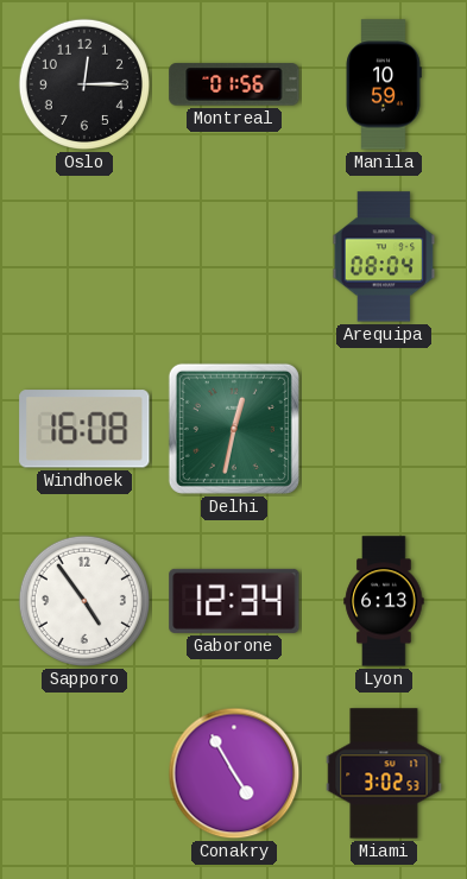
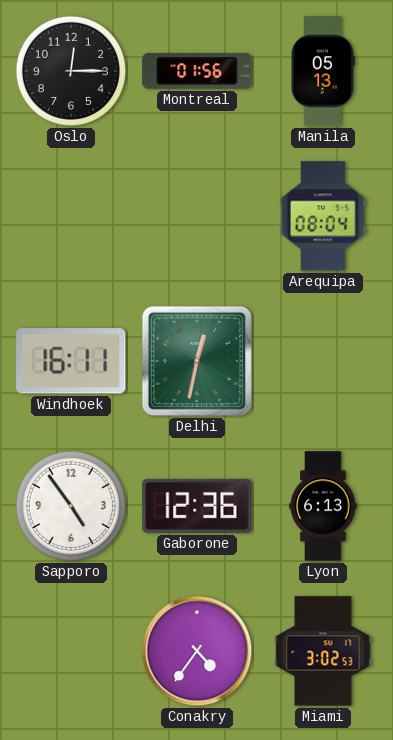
Manila: 10:59 -> 05:13 (323, 71)
Windhoek: 16:08 -> 16:11 (71, 361)
Gaborone: 12:34 -> 12:36 (197, 506)
Conakry: 4:55 -> 4:36 (197, 651)
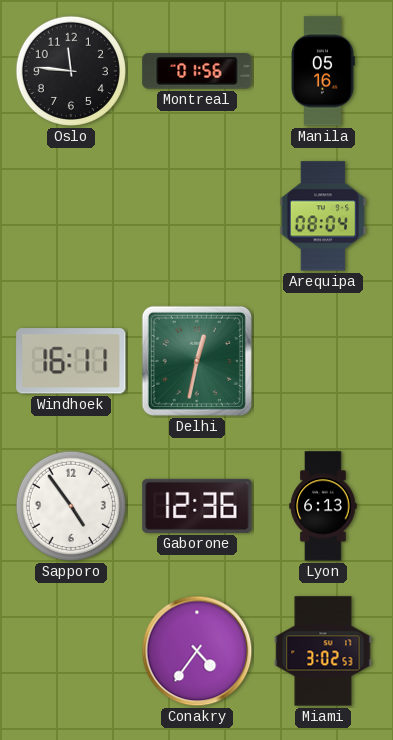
Oslo: 12:15 -> 11:46 (71, 71)
Manila: 05:13 -> 05:16 (323, 71)
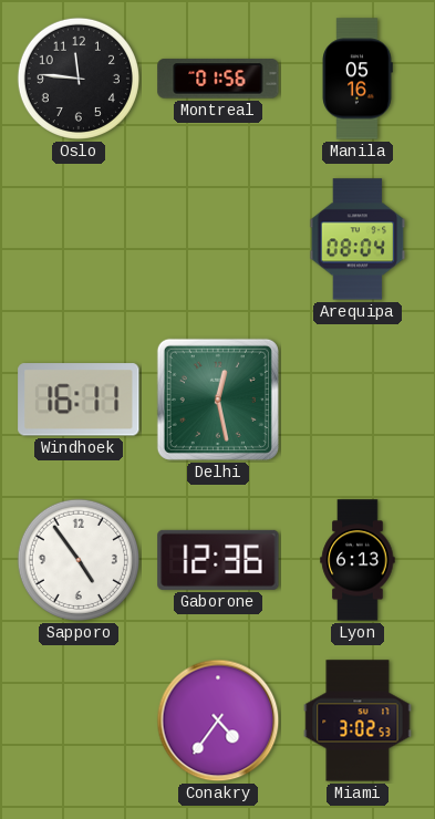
Delhi: 12:32 -> 12:28 (218, 400)
